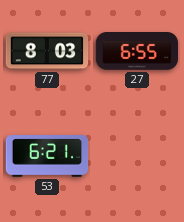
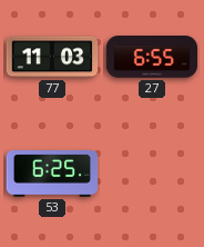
77: 8:03 -> 11:03 (52, 57)
53: 6:21 -> 6:25 (52, 174)
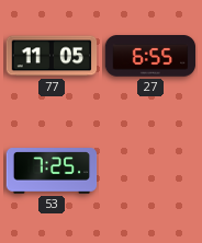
77: 11:03 -> 11:05 (52, 56)
53: 6:25 -> 7:25 (52, 171)
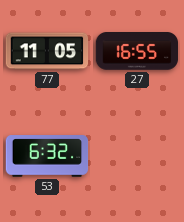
27: 6:55 -> 16:55 (137, 51)
53: 7:25 -> 6:32 (47, 156)
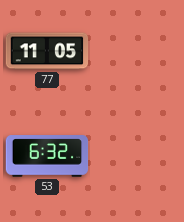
27: 16:55 -> none (137, 51)
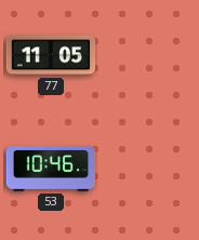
53: 6:32 -> 10:46 (51, 169)
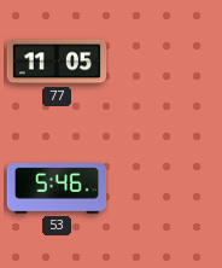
53: 10:46 -> 5:46 (57, 188)
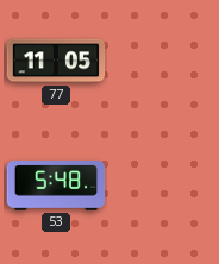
53: 5:46 -> 5:48 (56, 186)
